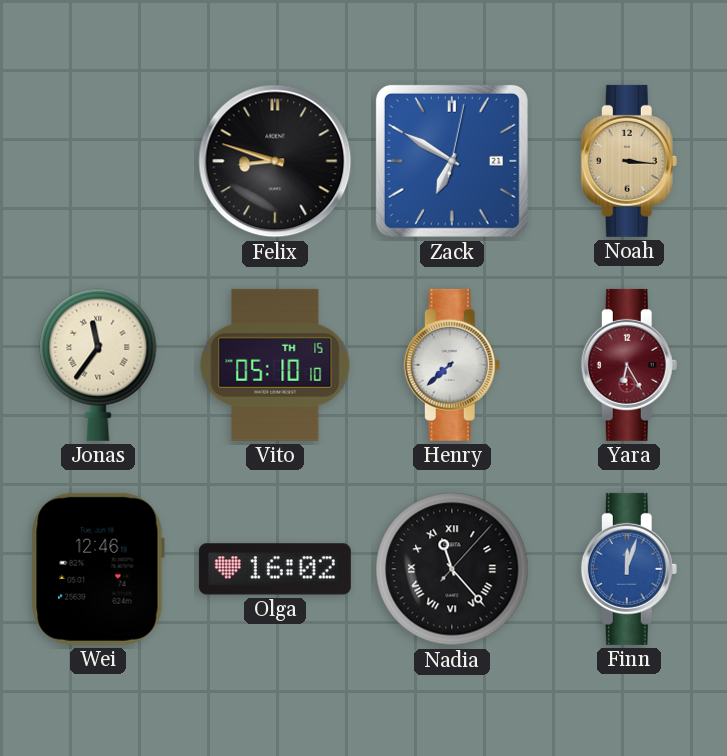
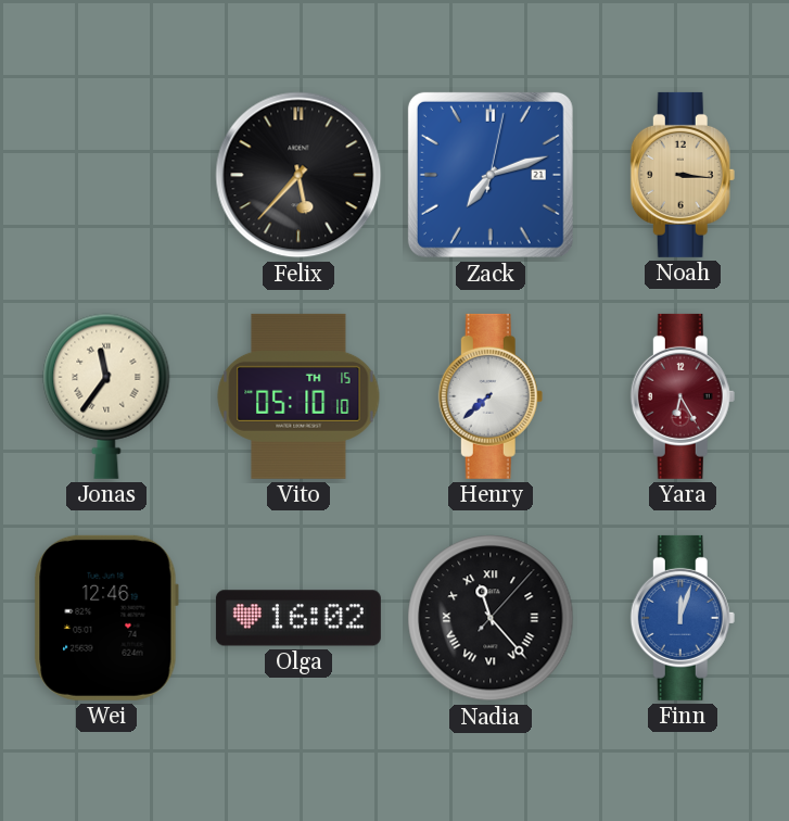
Felix: 8:48 -> 5:37 (298, 175)
Zack: 6:50 -> 7:12 (491, 175)
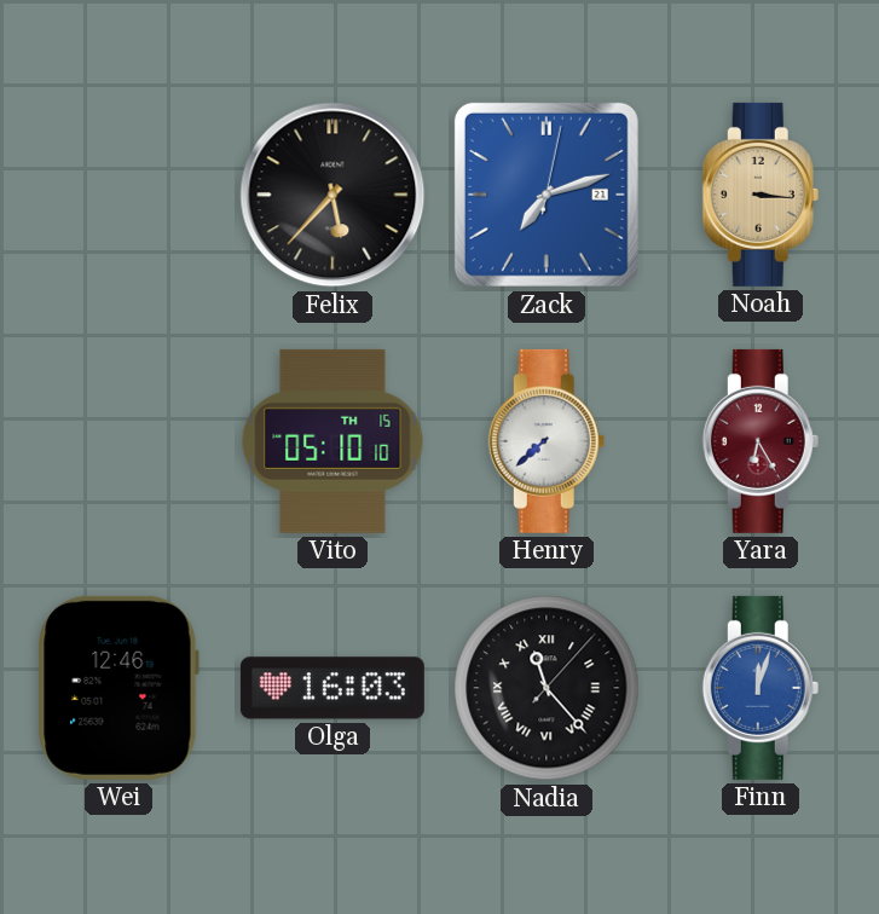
Jonas: 11:36 -> none (106, 396)
Olga: 16:02 -> 16:03 (332, 688)
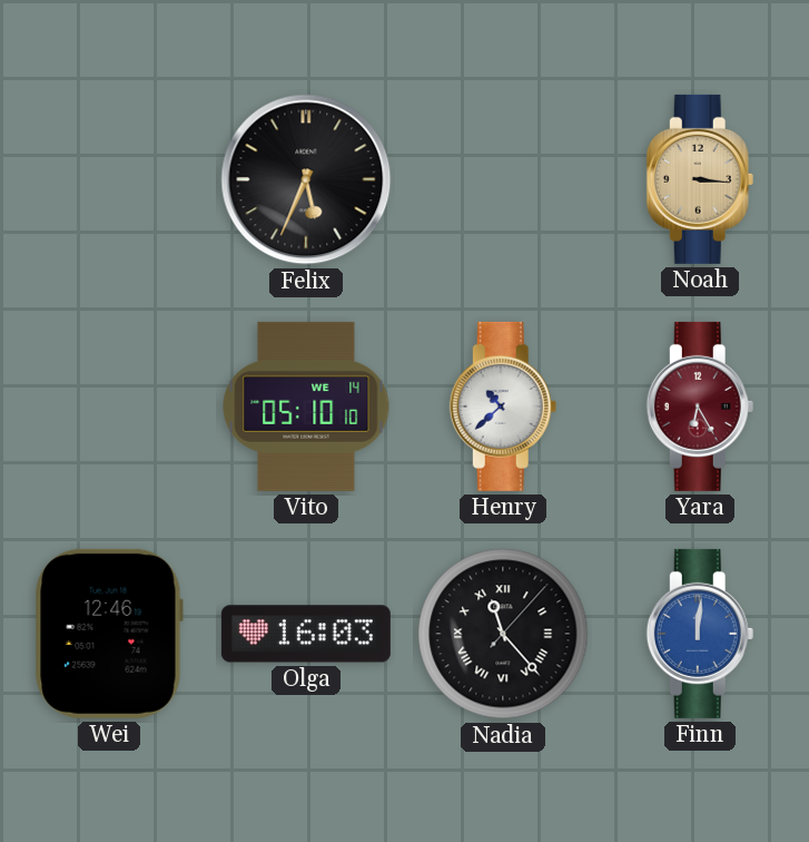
Felix: 5:37 -> 5:34 (306, 179)
Zack: 7:12 -> none (547, 195)
Vito date: TH 15 -> WE 14 (306, 407)
Henry: 7:38 -> 10:38 (503, 407)
Finn: 12:03 -> 12:01 (700, 634)
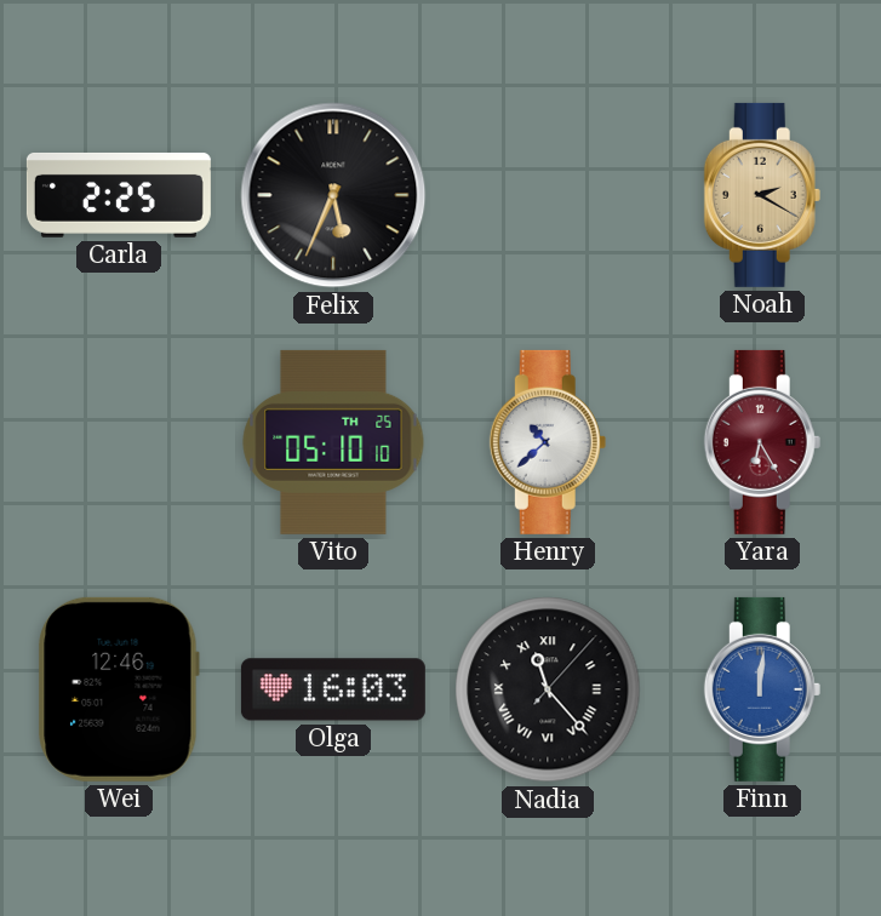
Carla: none -> 2:25 (119, 195)
Noah: 3:16 -> 2:20 (762, 195)
Vito date: WE 14 -> TH 25 (333, 442)
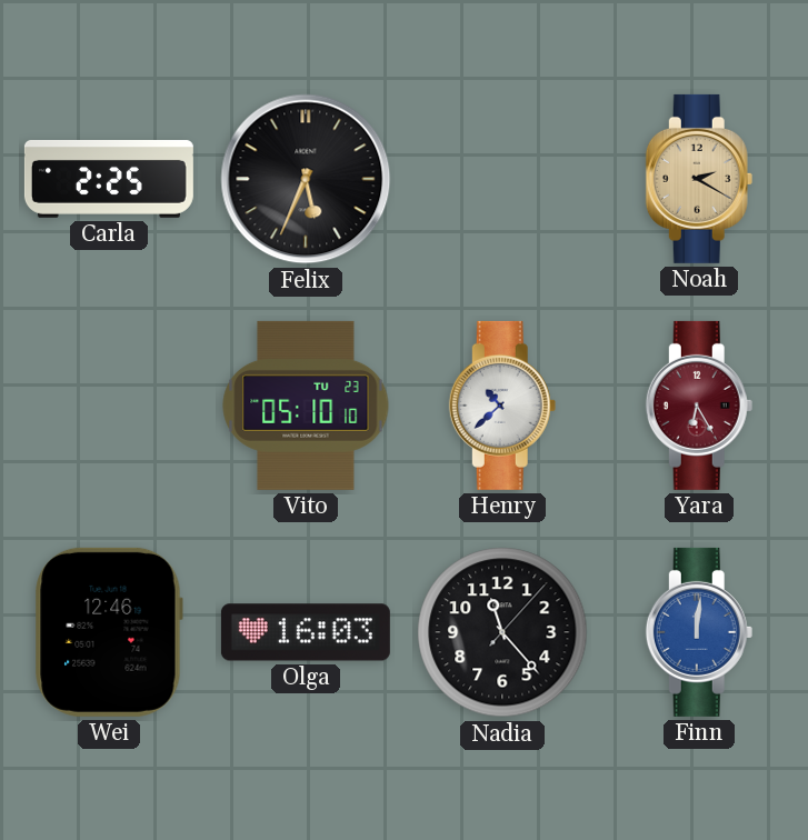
Vito date: TH 25 -> TU 23 (306, 406)
Nadia numerals: Roman -> Arabic (502, 632)
